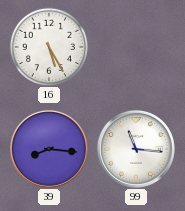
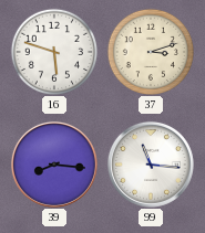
16: 5:25 -> 5:48 (53, 51)
37: none -> 3:12 (150, 51)
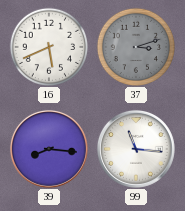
16: 5:48 -> 5:41 (48, 46)
37 dial: cream -> grey (135, 46)
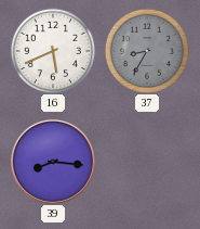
37: 3:12 -> 8:35 (146, 50)
99: 11:16 -> none (136, 149)
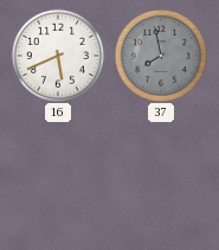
37: 8:35 -> 7:58 (160, 55)
39: 8:16 -> none (53, 162)
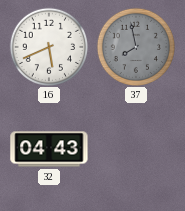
32: none -> 04:43 (49, 149)
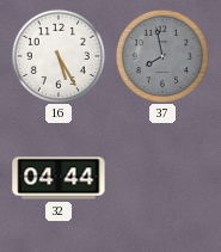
16: 5:41 -> 5:25 (57, 55)
32: 04:43 -> 04:44 (59, 178)
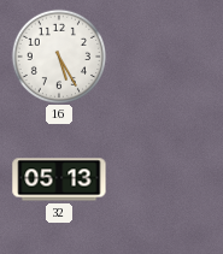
37: 7:58 -> none (161, 55)
32: 04:44 -> 05:13 (59, 179)
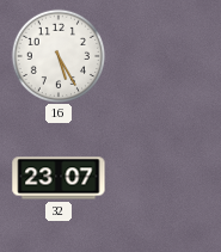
32: 05:13 -> 23:07 (59, 178)
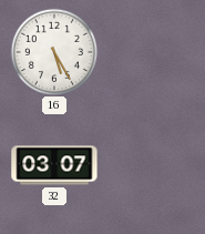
32: 23:07 -> 03:07 (54, 165)
